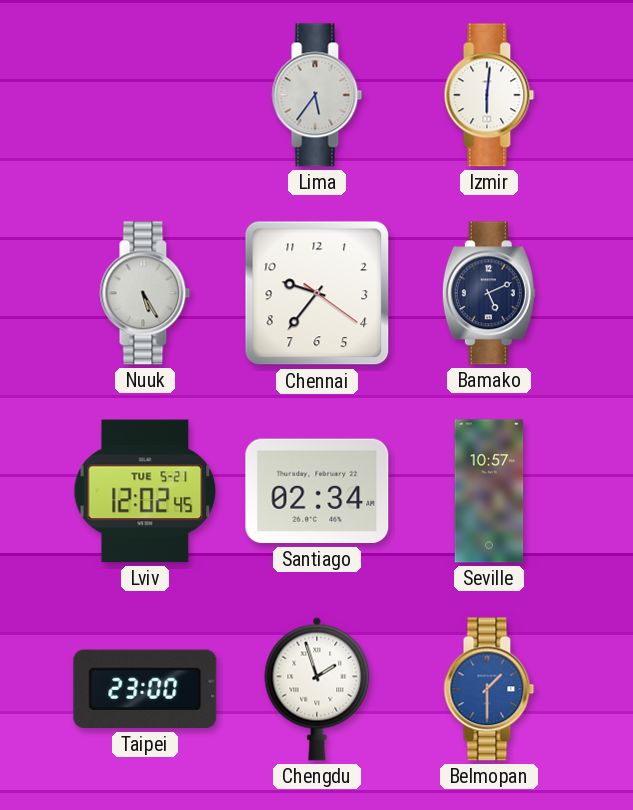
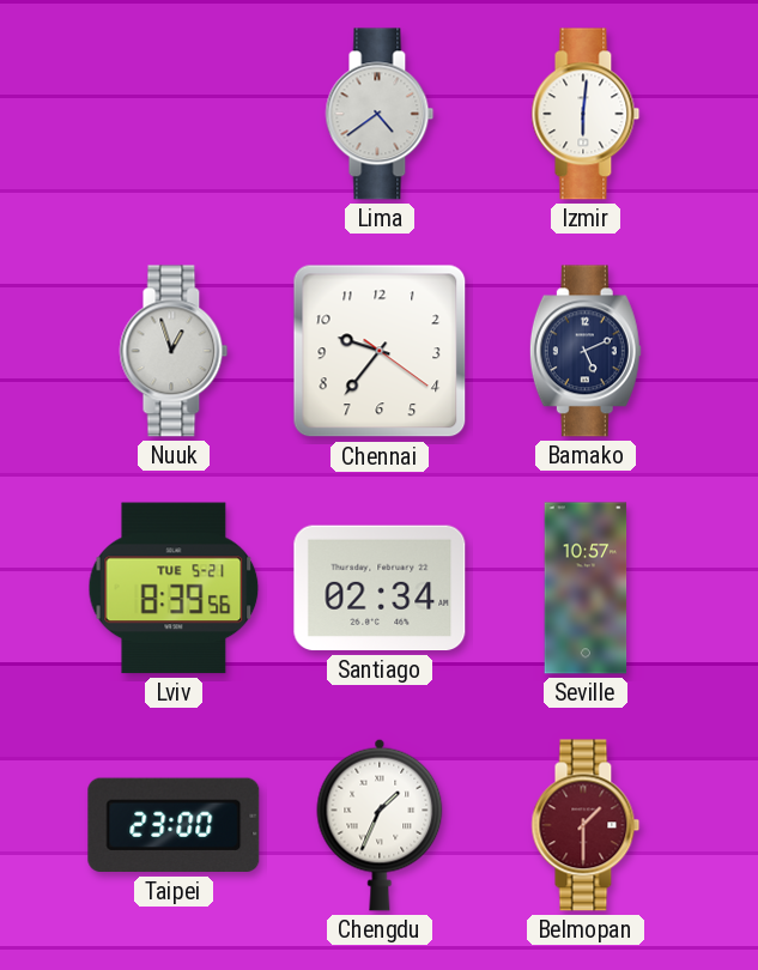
Lima: 5:36 -> 4:39 (380, 114)
Nuuk: 5:25 -> 12:57 (174, 351)
Lviv: 12:02 -> 8:39 (174, 588)
Chengdu: 1:57 -> 1:34 (380, 825)
Belmopan dial: blue -> burgundy (586, 825)
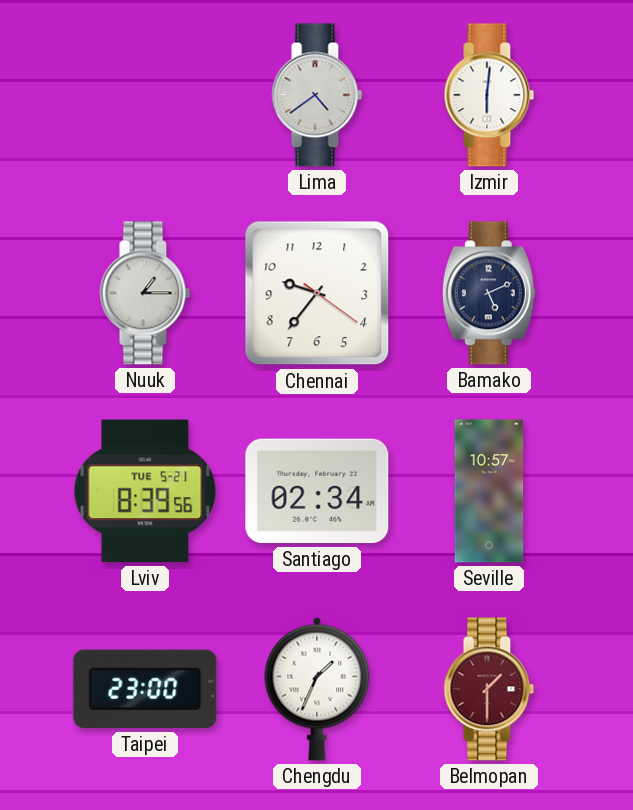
Nuuk: 12:57 -> 1:15 (145, 293)
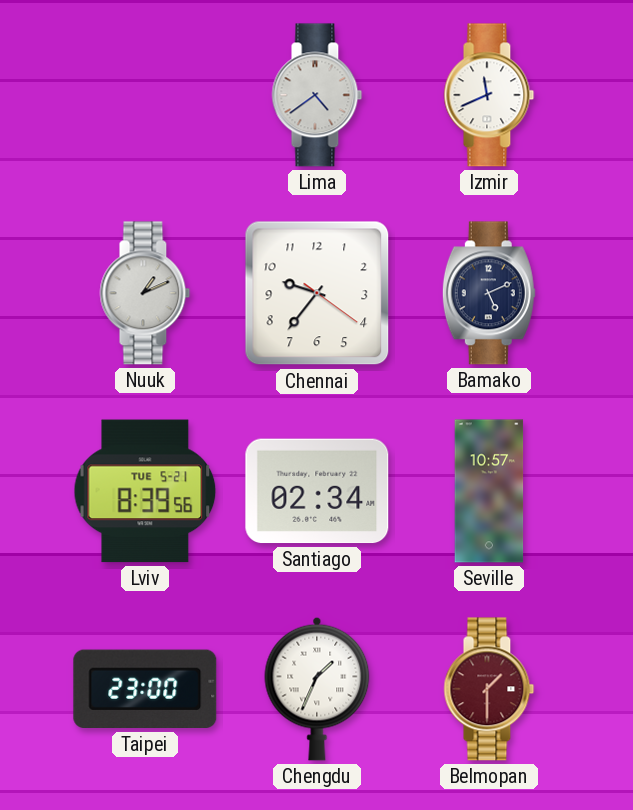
Izmir: 6:01 -> 11:41 (489, 95)
Nuuk: 1:15 -> 1:11 (145, 293)
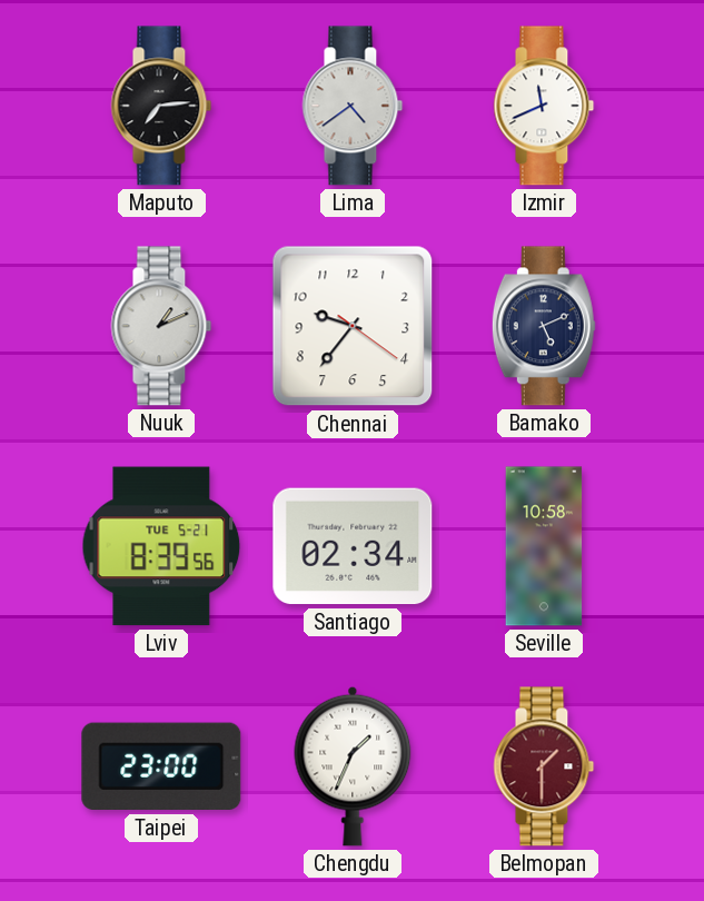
Maputo: none -> 7:14 (161, 106)
Seville: 10:57 -> 10:58 (544, 546)
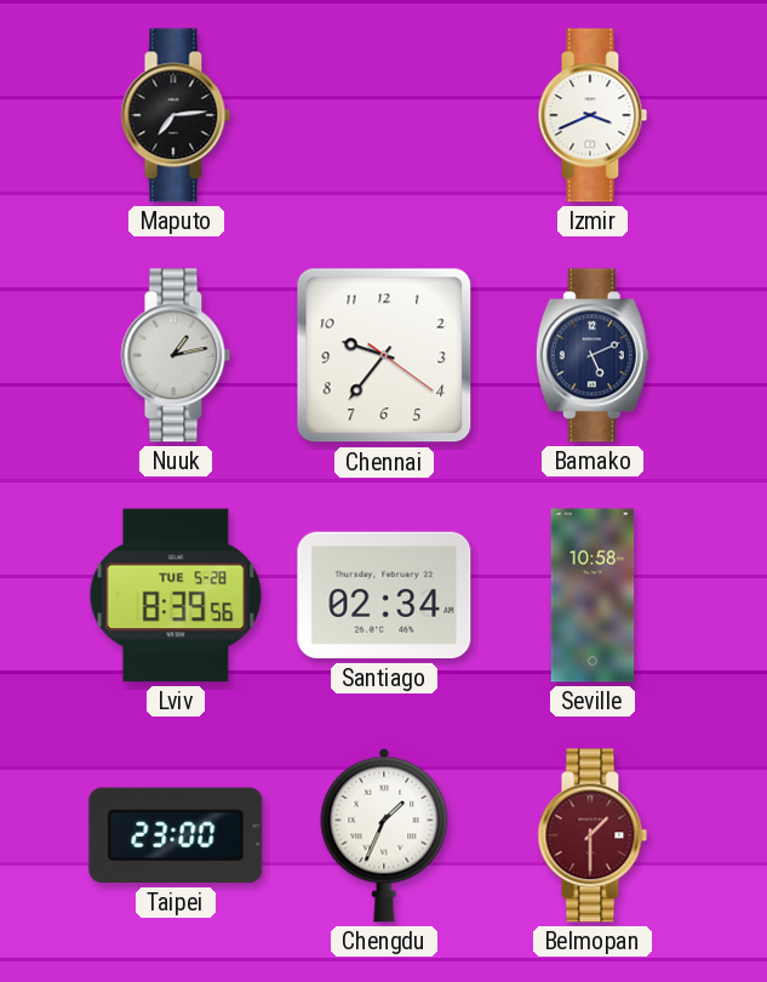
Lima: 4:39 -> none (353, 106)
Izmir: 11:41 -> 3:41 (593, 115)
Nuuk: 1:11 -> 1:13 (176, 355)
Lviv date: TUE 5-21 -> TUE 5-28 (176, 595)
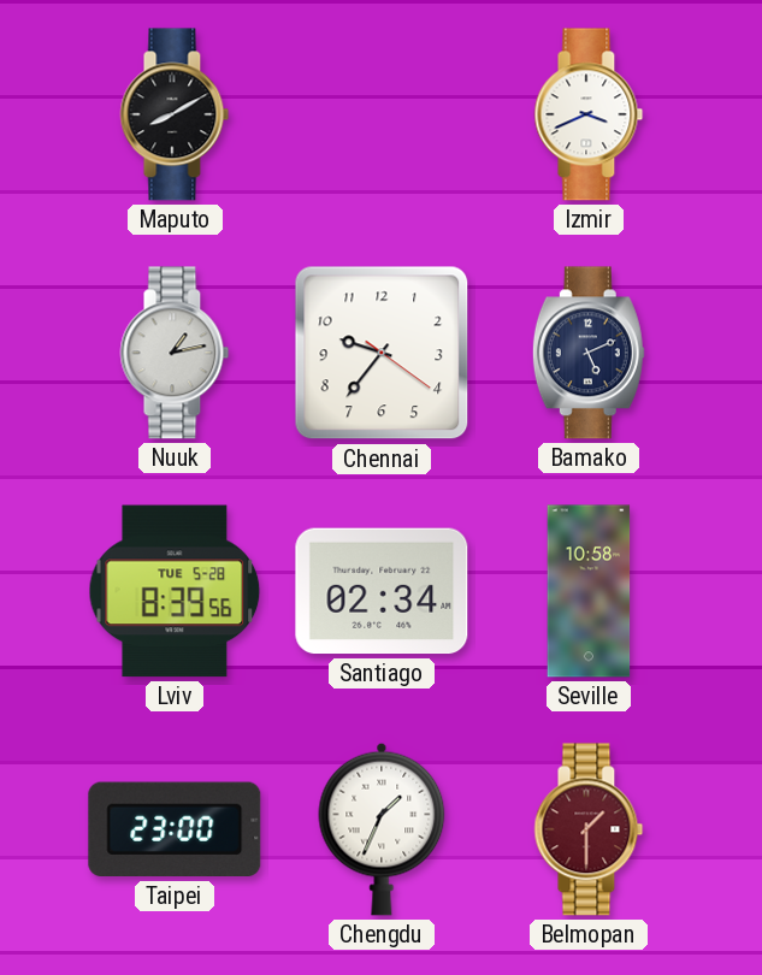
Maputo: 7:14 -> 8:10 (175, 114)
